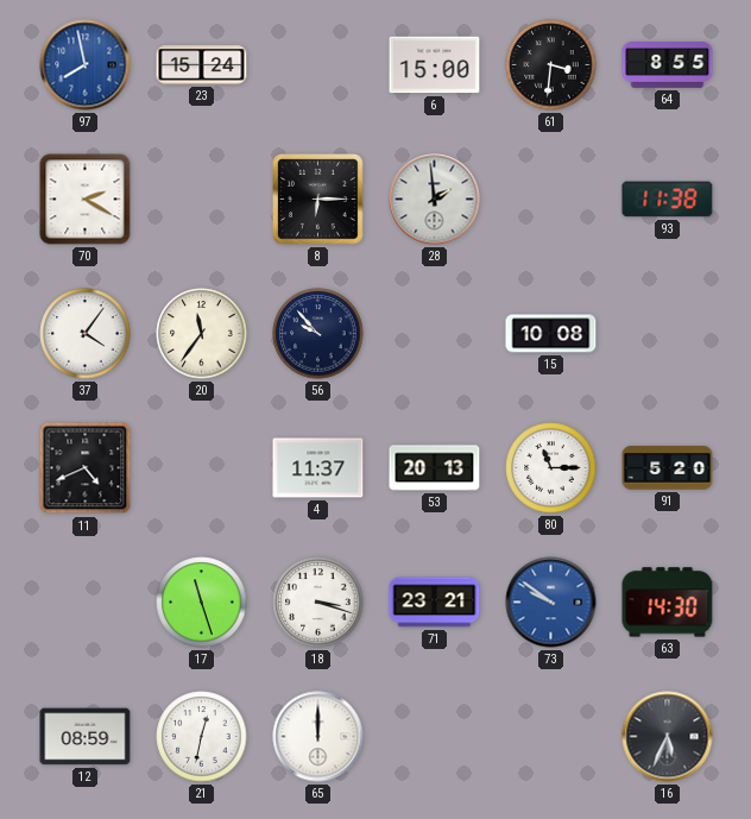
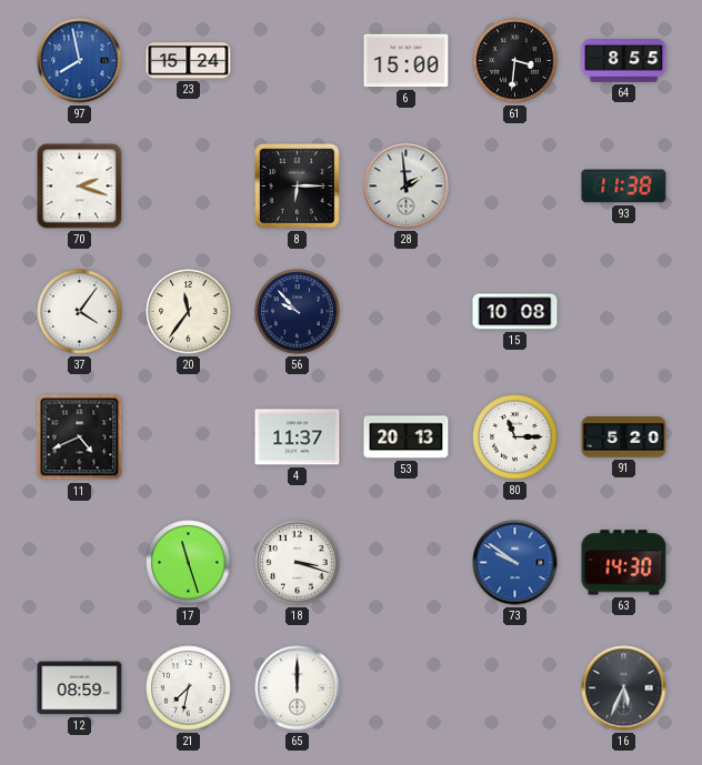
70: 2:20 -> 2:18 (80, 187)
71: 23:21 -> none (435, 603)
21: 12:32 -> 7:32 (189, 688)
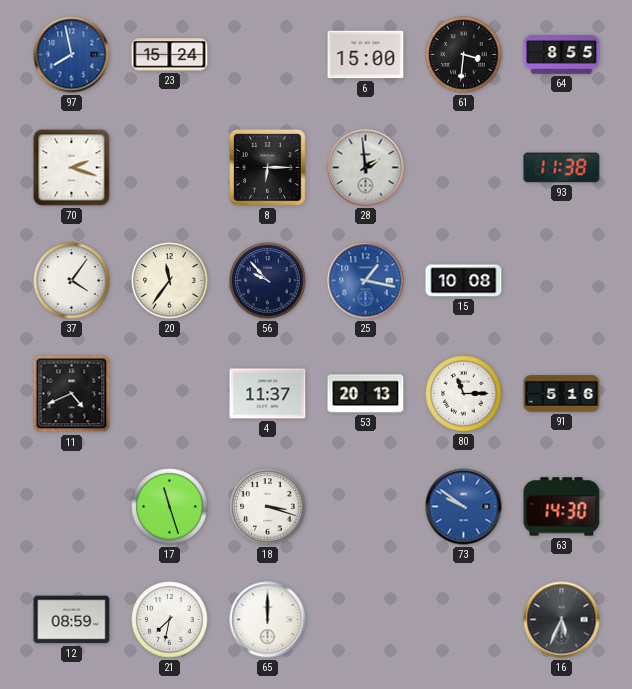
25: none -> 1:17 (366, 281)
91: 5:20 -> 5:16 (562, 394)
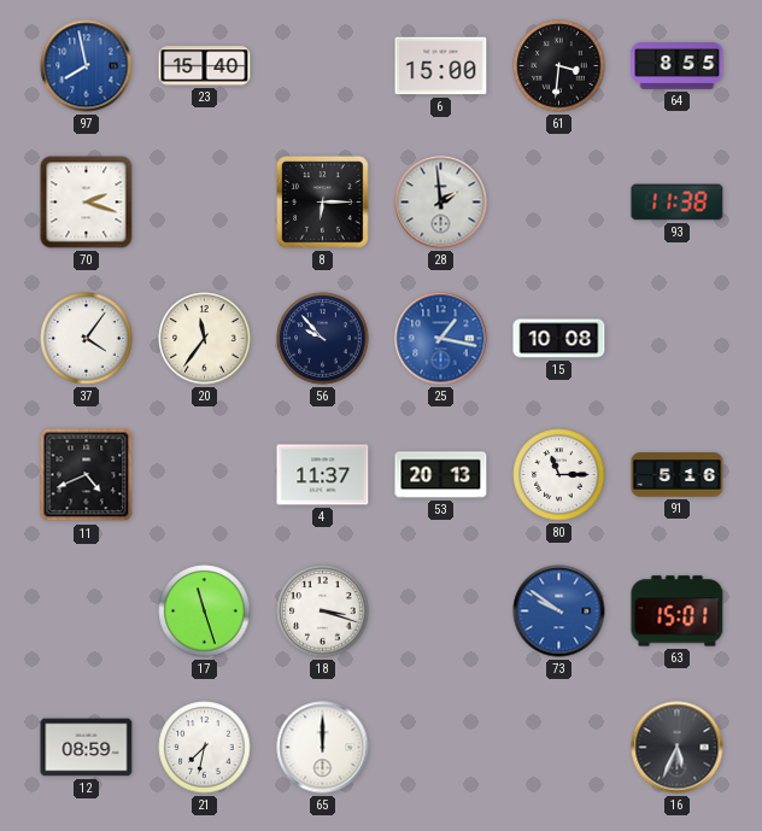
23: 15:24 -> 15:40 (205, 66)
63: 14:30 -> 15:01 (678, 611)
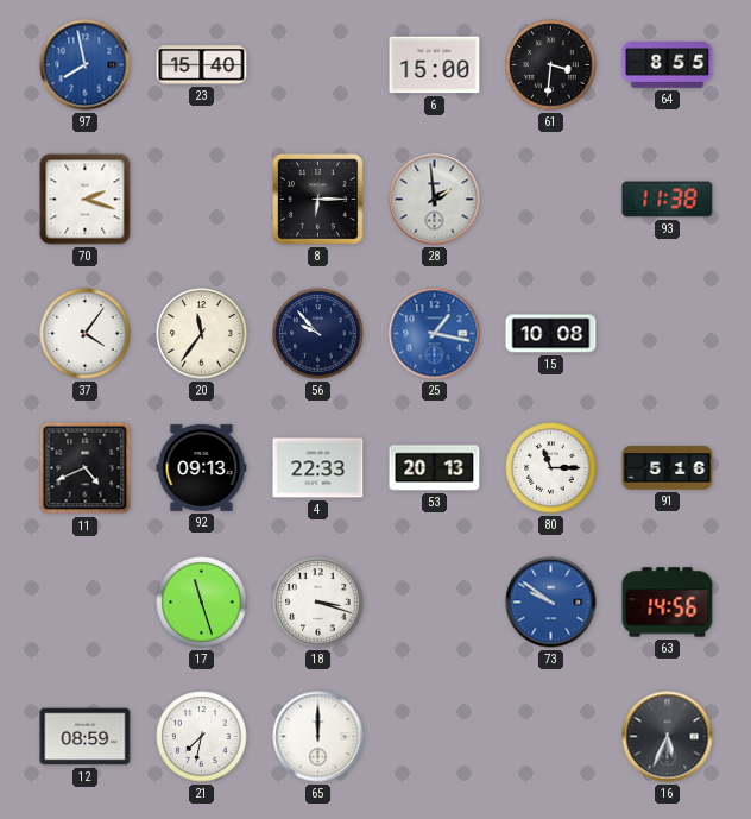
92: none -> 09:13 (202, 467)
4: 11:37 -> 22:33 (318, 468)
63: 15:01 -> 14:56 (668, 603)
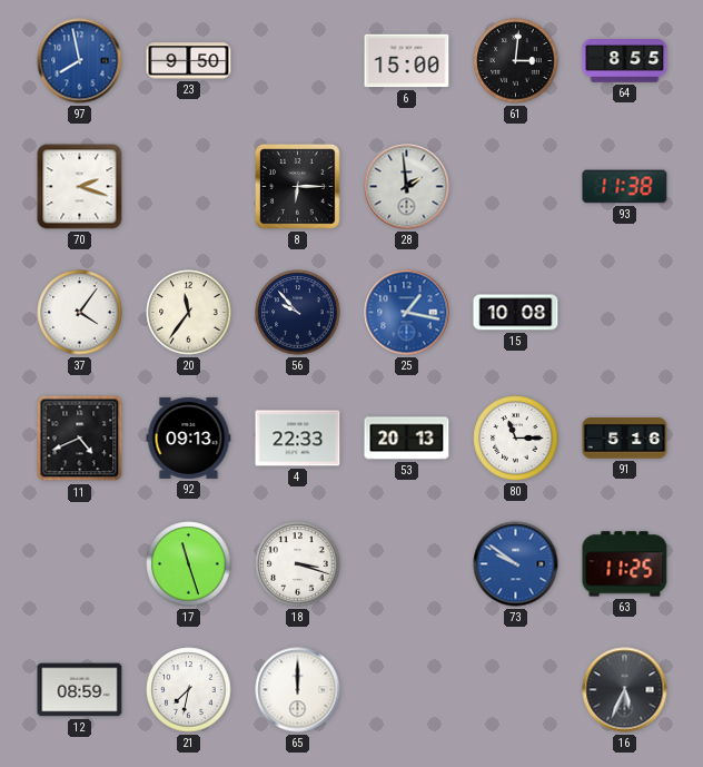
23: 15:40 -> 9:50 (189, 61)
61: 3:31 -> 3:01 (516, 61)
63: 14:56 -> 11:25 (625, 564)
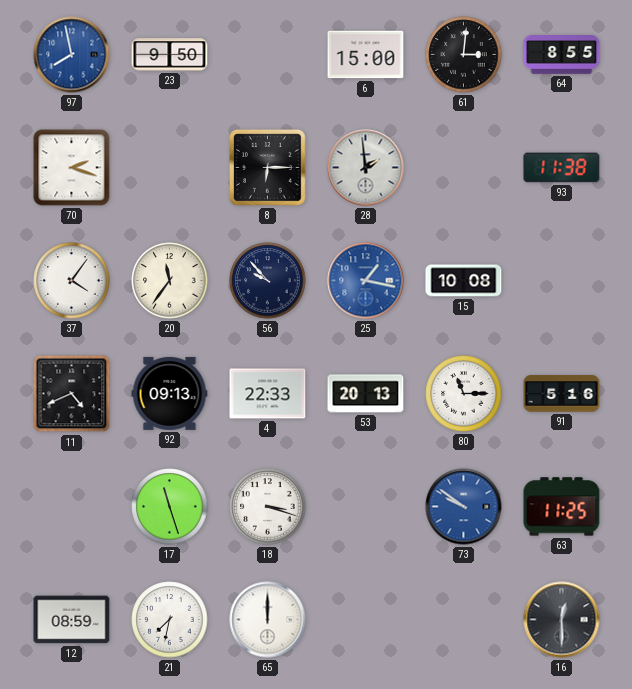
16: 5:34 -> 12:30 (562, 620)
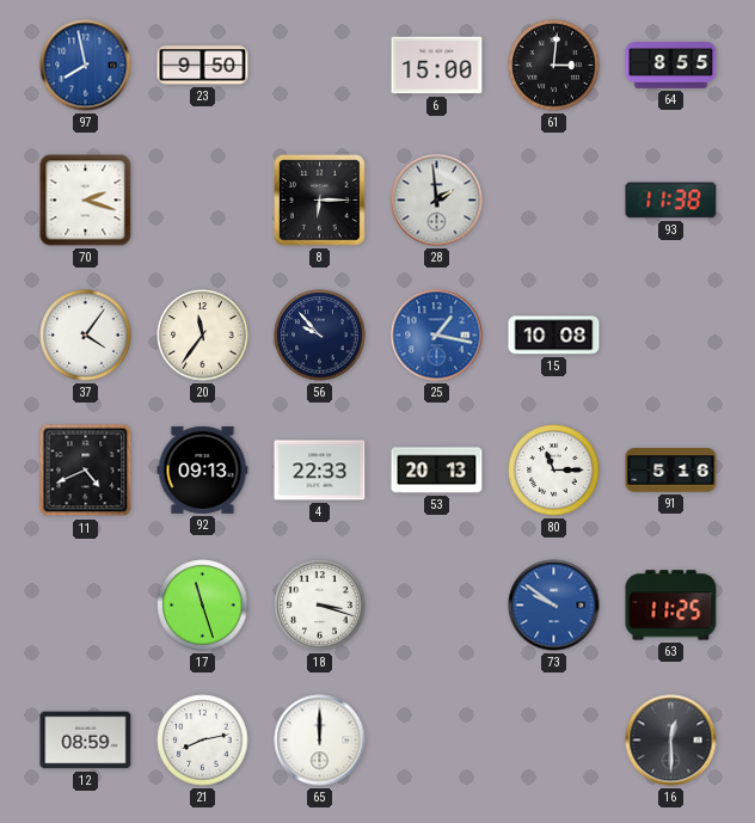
21: 7:32 -> 8:13 (203, 741)
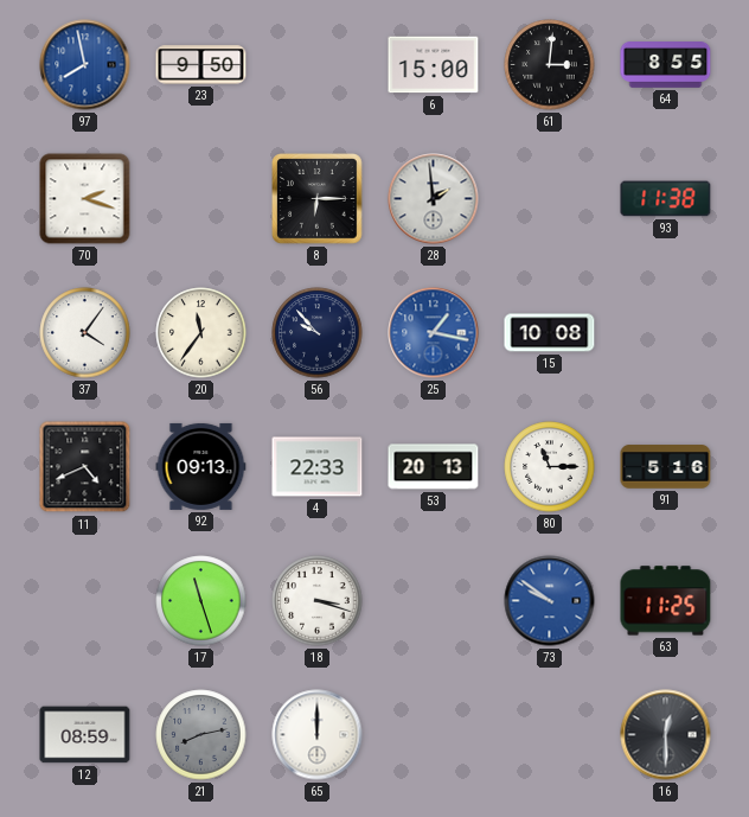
21 dial: white -> grey (201, 735)
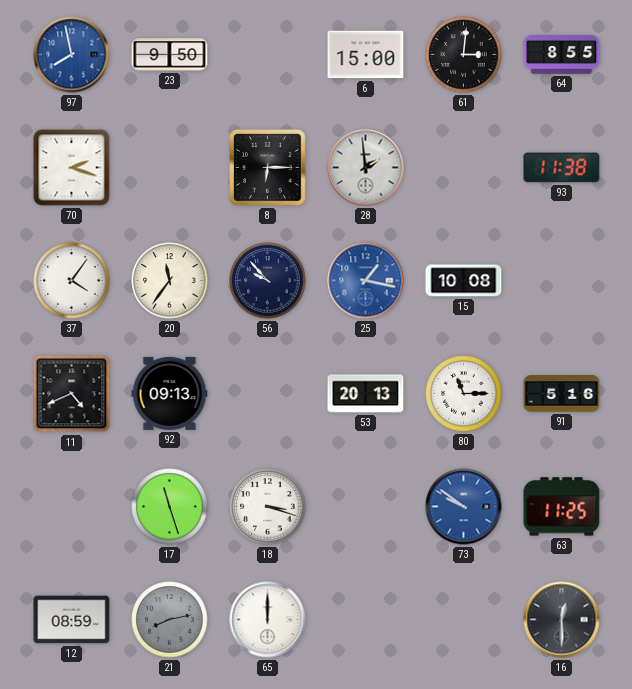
4: 22:33 -> none (318, 467)
